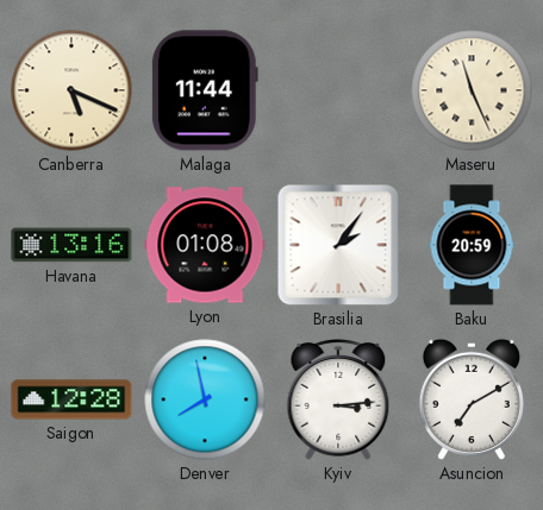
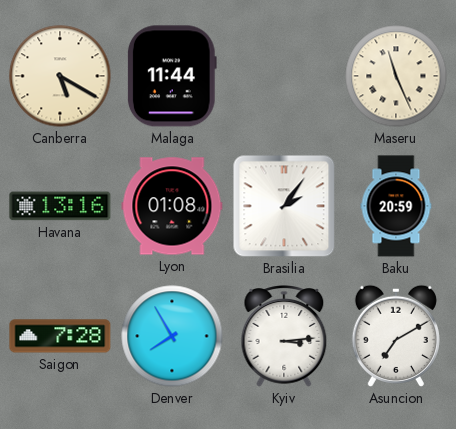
Canberra: 5:19 -> 5:20 (60, 76)
Saigon: 12:28 -> 7:28 (60, 336)
Denver: 7:58 -> 7:55 (172, 336)
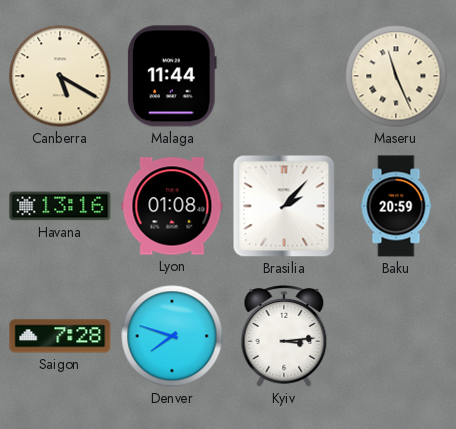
Brasilia: 2:06 -> 2:07 (284, 206)
Denver: 7:55 -> 7:48 (172, 336)
Asuncion: 7:10 -> none (396, 336)
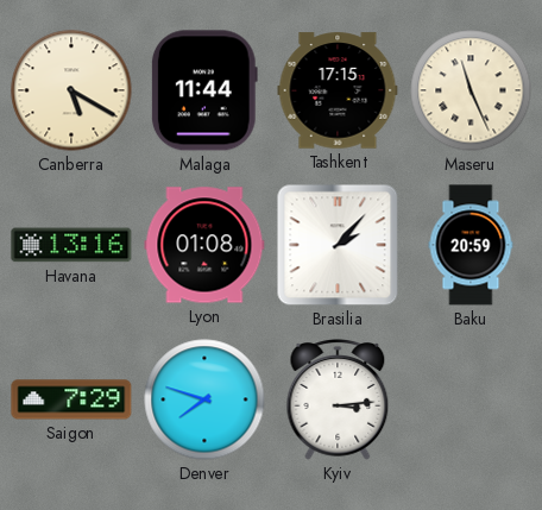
Tashkent: none -> 17:15 (338, 90)
Saigon: 7:28 -> 7:29 (71, 399)
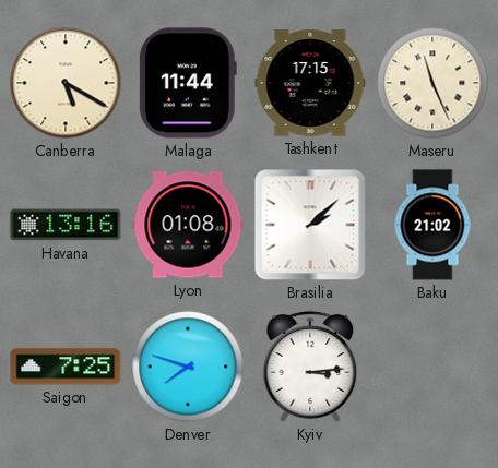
Brasilia: 2:07 -> 2:08 (310, 225)
Baku: 20:59 -> 21:02 (432, 225)
Saigon: 7:29 -> 7:25 (66, 367)
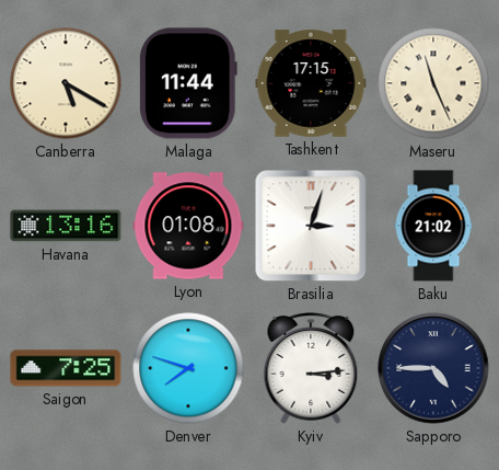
Brasilia: 2:08 -> 3:03 (311, 226)
Sapporo: none -> 4:45 (433, 368)
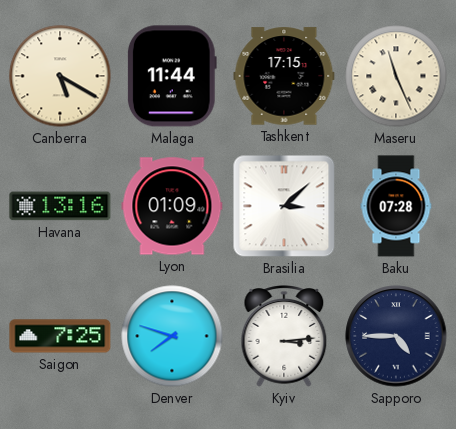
Lyon: 01:08 -> 01:09 (172, 206)
Brasilia: 3:03 -> 3:08 (284, 206)
Baku: 21:02 -> 07:28 (396, 206)
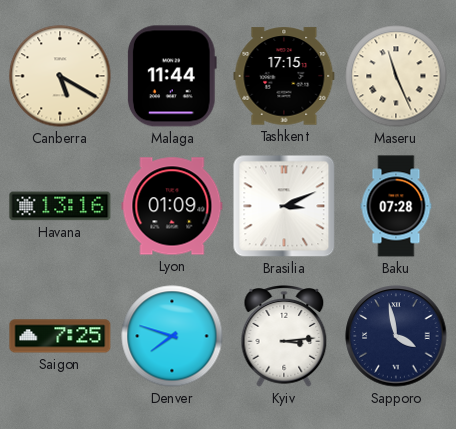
Brasilia: 3:08 -> 3:11 (284, 206)
Sapporo: 4:45 -> 3:58 (396, 336)
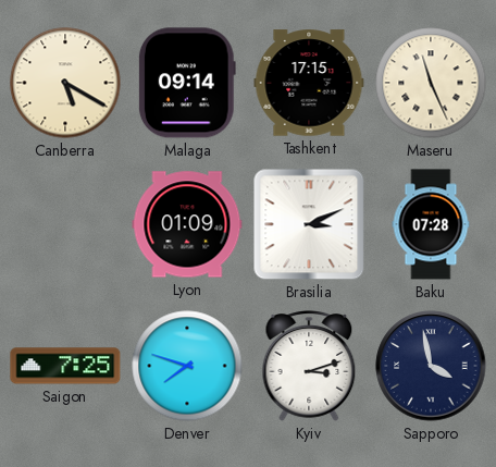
Malaga: 11:44 -> 09:14 (187, 83)
Havana: 13:16 -> none (60, 206)
Kyiv: 3:14 -> 3:12 (309, 367)
